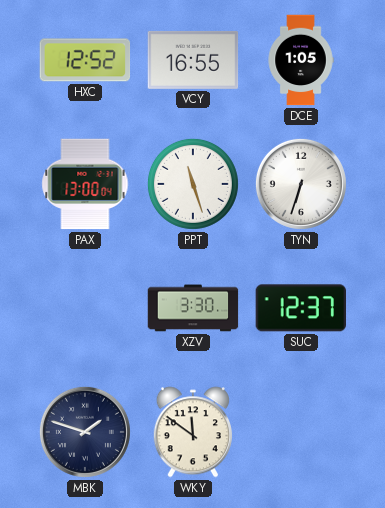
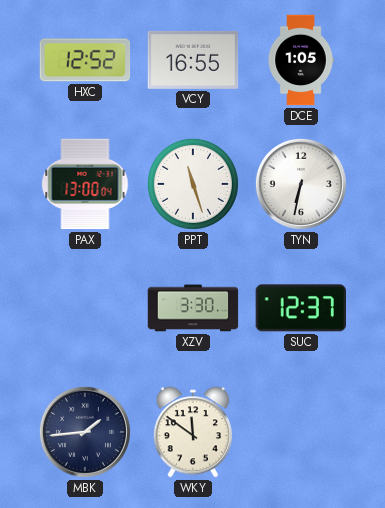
TYN: 6:33 -> 6:32 (301, 184)
MBK: 1:48 -> 1:44 (85, 432)
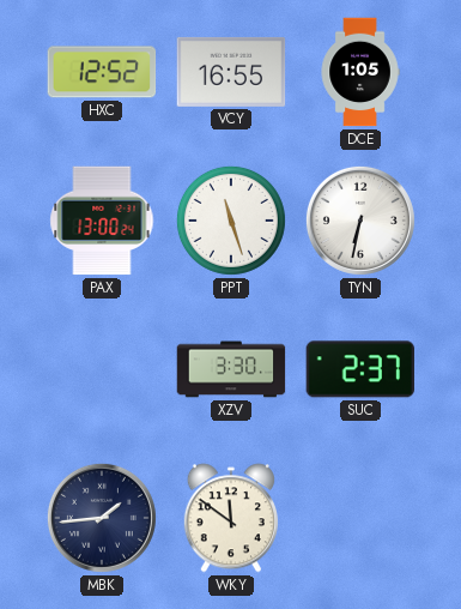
PAX: 13:00:04 -> 13:00:24 (102, 221)
SUC: 12:37 -> 2:37 (359, 369)
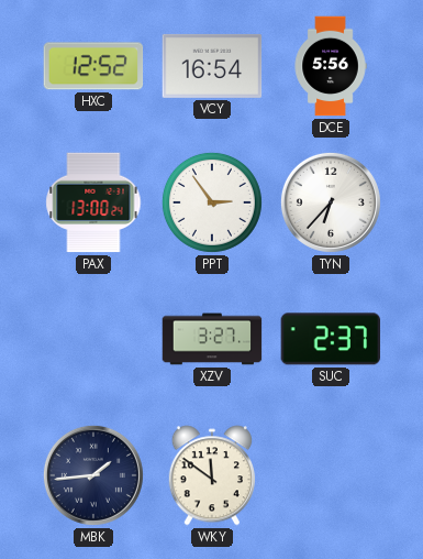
VCY: 16:55 -> 16:54 (212, 66)
DCE: 1:05 -> 5:56 (331, 66)
PPT: 11:27 -> 2:54 (212, 202)
TYN: 6:32 -> 6:37 (331, 202)
XZV: 3:30 -> 3:27 (212, 339)
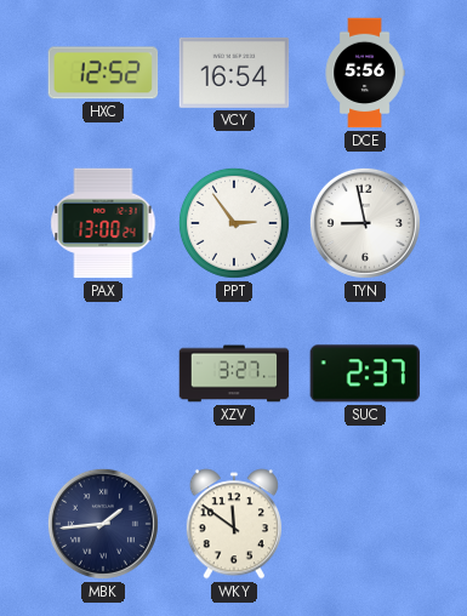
TYN: 6:37 -> 8:58 (365, 223)
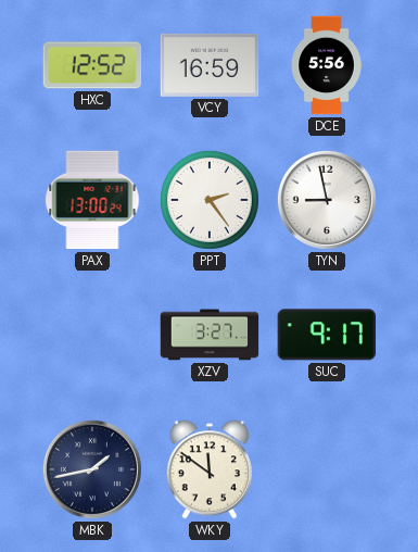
VCY: 16:54 -> 16:59 (210, 65)
PPT: 2:54 -> 2:24 (210, 200)
SUC: 2:37 -> 9:17 (326, 335)
MBK: 1:44 -> 1:43 (92, 469)
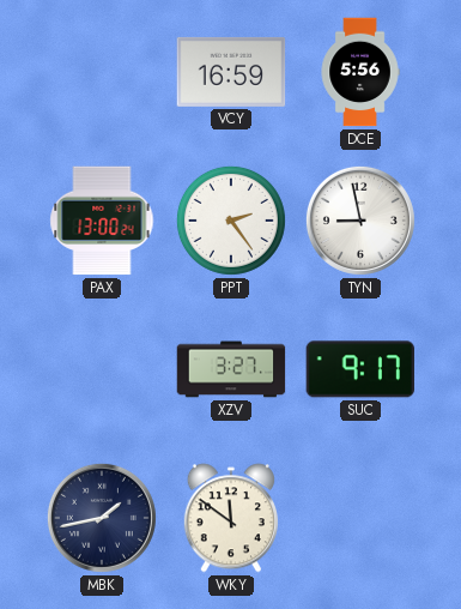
HXC: 12:52 -> none (92, 65)
